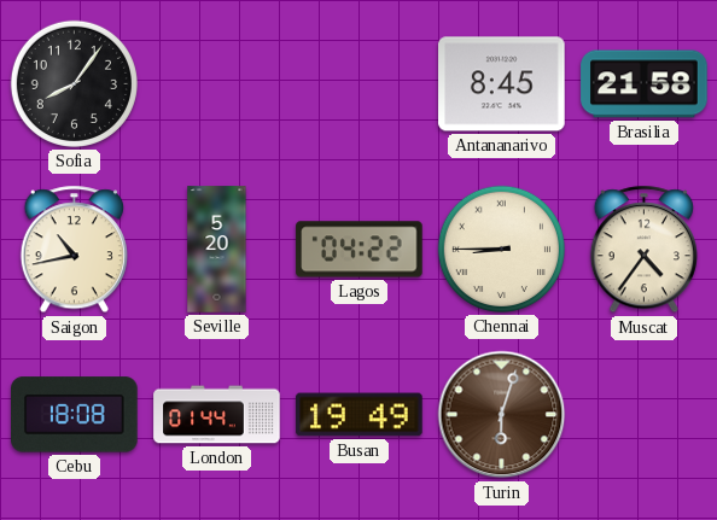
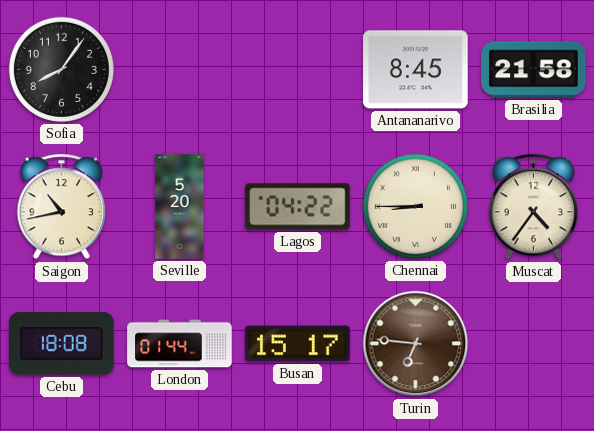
Busan: 19:49 -> 15:17 (298, 344)
Turin: 6:03 -> 6:46 (416, 344)
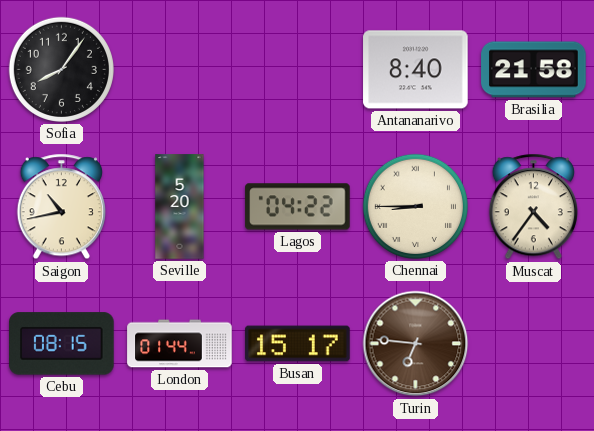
Antananarivo: 8:45 -> 8:40 (416, 70)
Cebu: 18:08 -> 08:15 (62, 344)
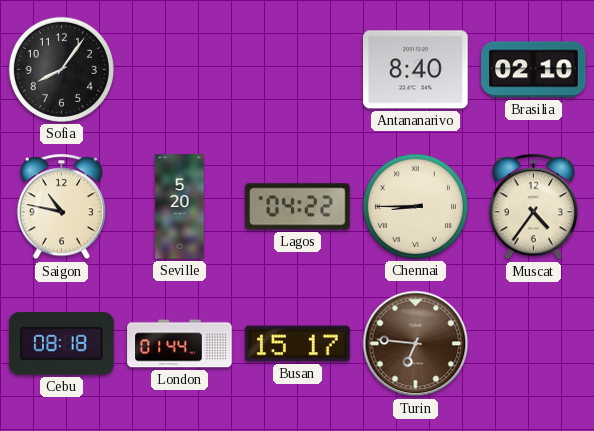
Brasilia: 21:58 -> 02:10 (534, 70)
Saigon: 10:43 -> 10:47 (61, 207)
Cebu: 08:15 -> 08:18 (62, 344)
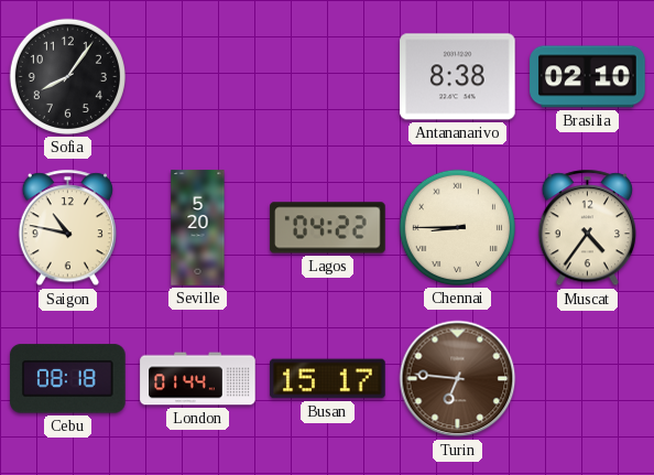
Antananarivo: 8:40 -> 8:38 (458, 77)
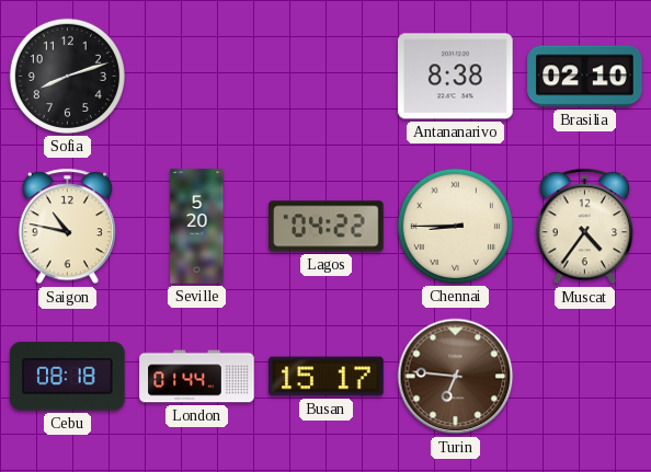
Sofia: 8:06 -> 8:12 (67, 76)
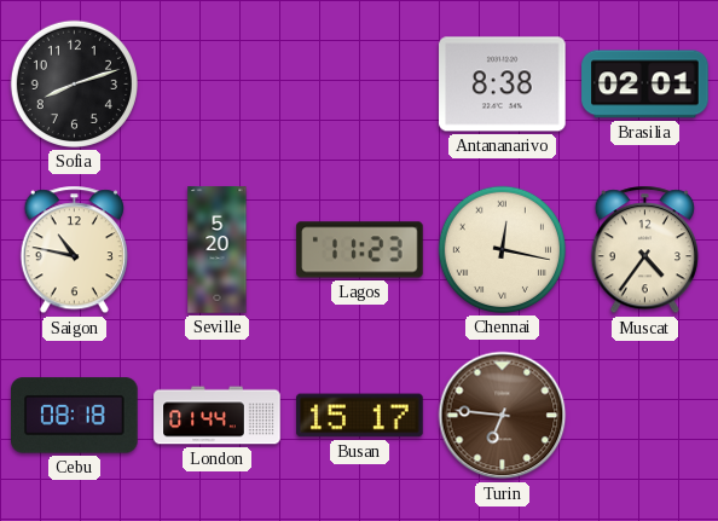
Brasilia: 02:10 -> 02:01 (645, 85)
Lagos: 04:22 -> 11:23 (360, 250)
Chennai: 8:45 -> 12:17 (502, 249)
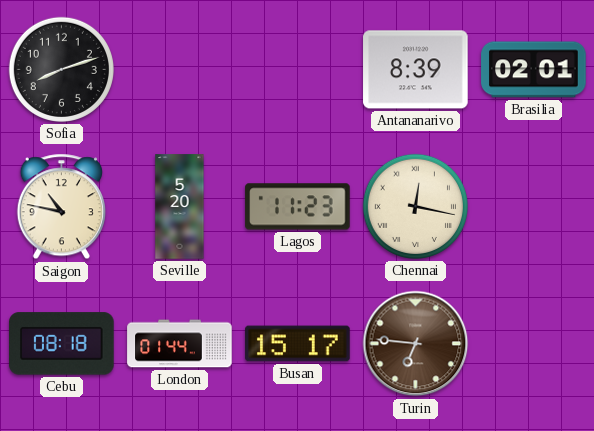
Antananarivo: 8:38 -> 8:39 (416, 70)
Muscat: 4:36 -> none (644, 250)
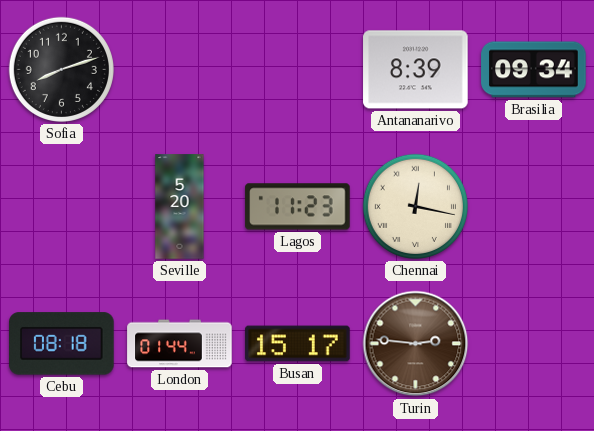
Brasilia: 02:01 -> 09:34 (534, 70)
Saigon: 10:47 -> none (61, 207)
Turin: 6:46 -> 2:46 (416, 344)
